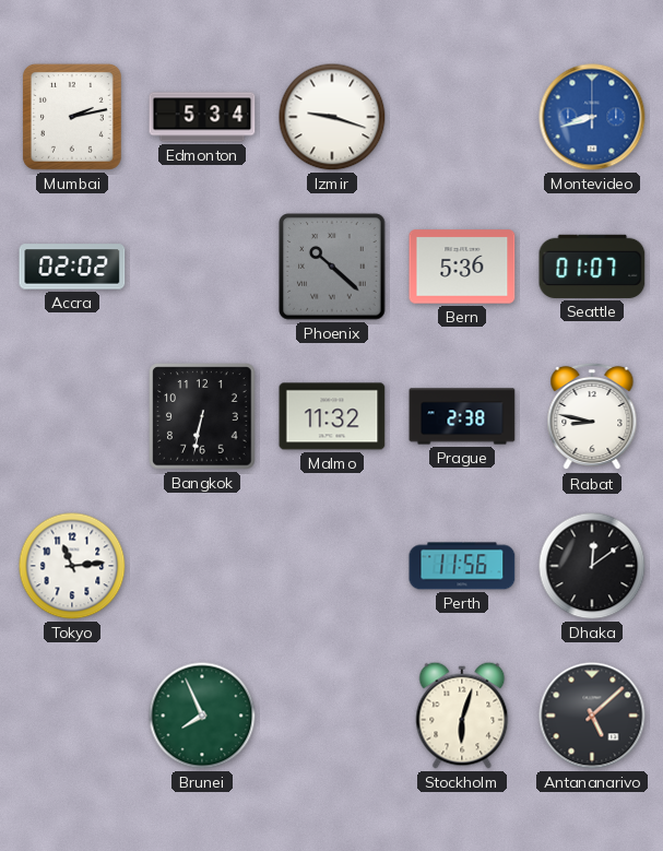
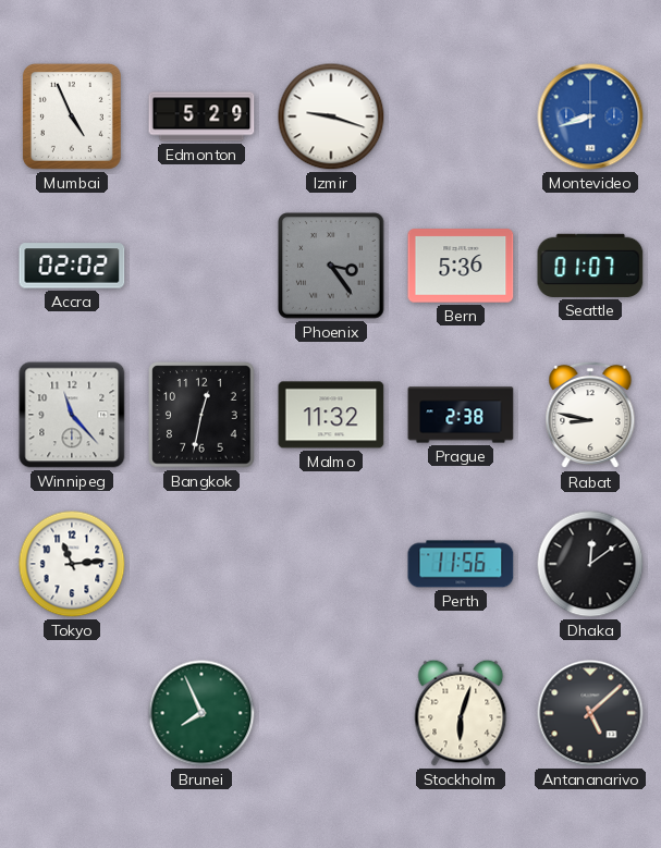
Mumbai: 2:13 -> 4:56 (72, 116)
Edmonton: 5:34 -> 5:29 (201, 116)
Phoenix: 10:22 -> 3:24 (331, 266)
Winnipeg: none -> 11:23 (72, 415)
Bangkok: 6:32 -> 12:32 (201, 415)
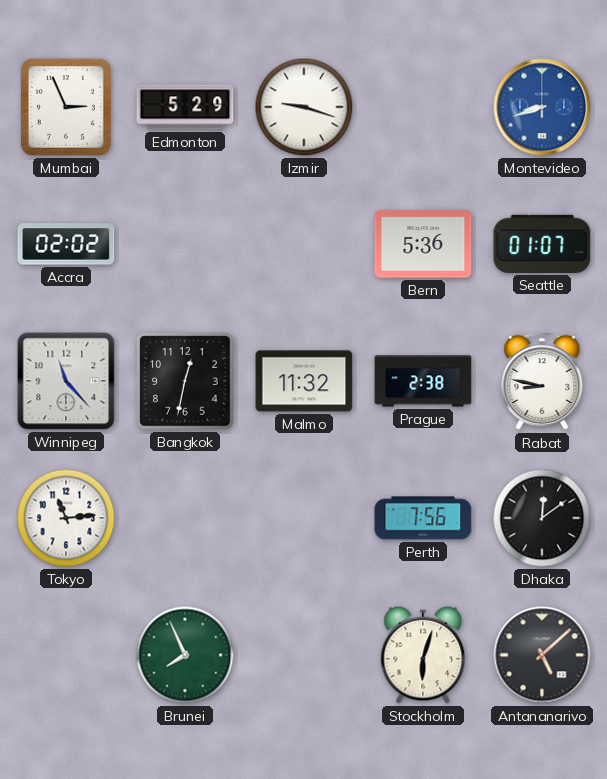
Mumbai: 4:56 -> 2:56 (66, 107)
Phoenix: 3:24 -> none (331, 266)
Perth: 11:56 -> 7:56 (423, 518)
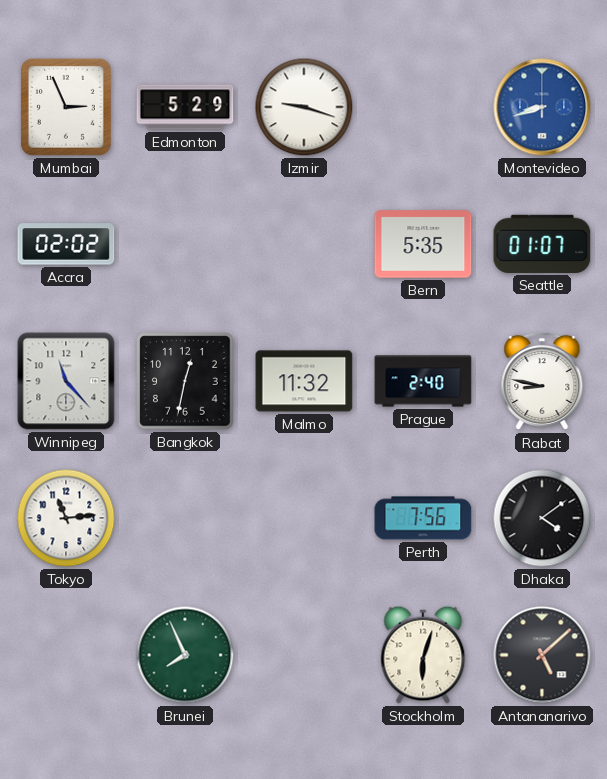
Bern: 5:36 -> 5:35 (423, 244)
Prague: 2:38 -> 2:40 (423, 381)
Dhaka: 12:09 -> 4:09 (542, 518)
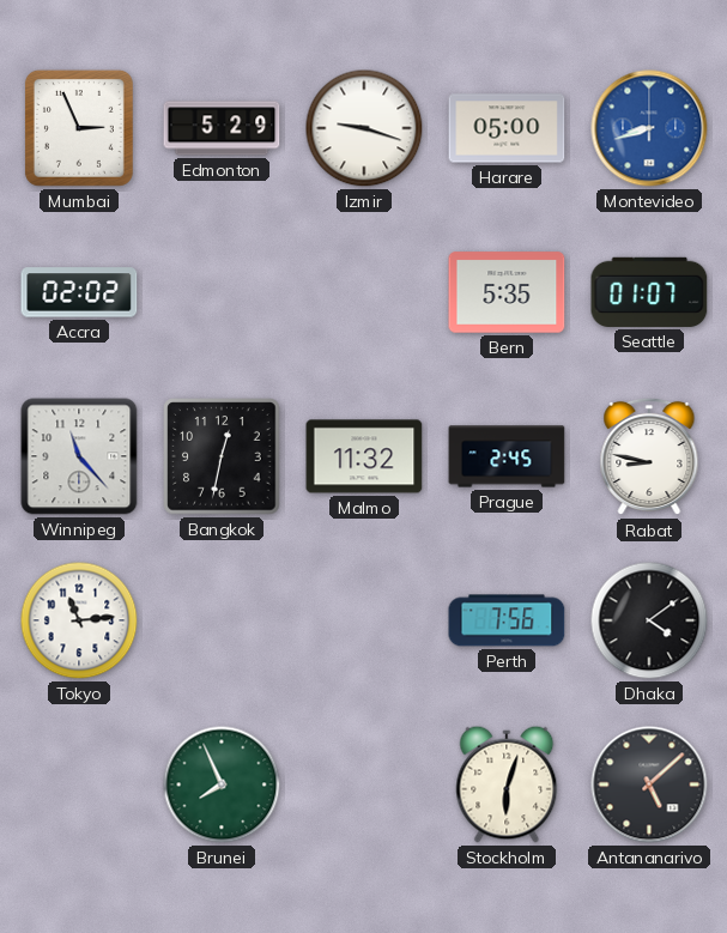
Harare: none -> 05:00 (507, 128)
Prague: 2:40 -> 2:45 (507, 456)
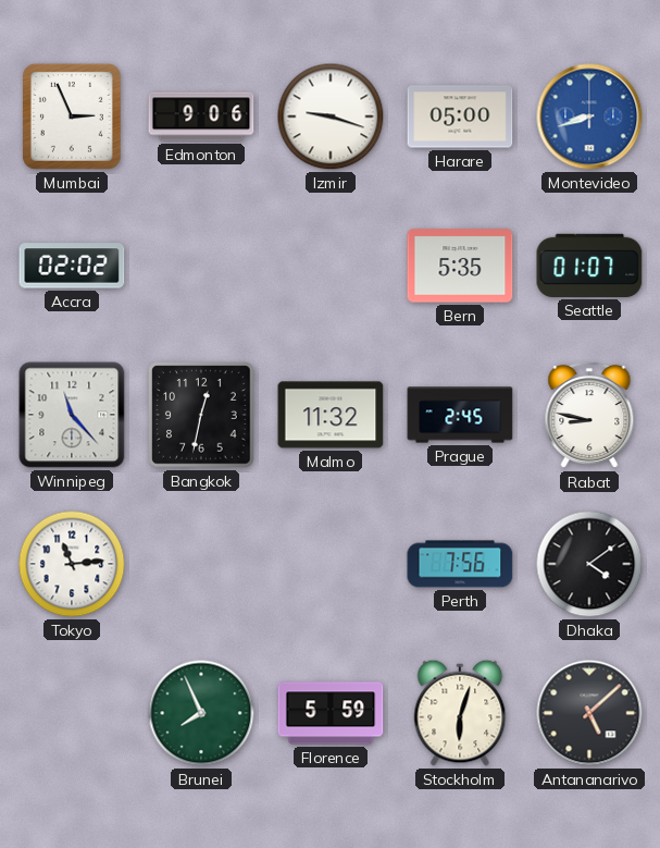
Edmonton: 5:29 -> 9:06 (201, 116)
Florence: none -> 5:59 (331, 713)
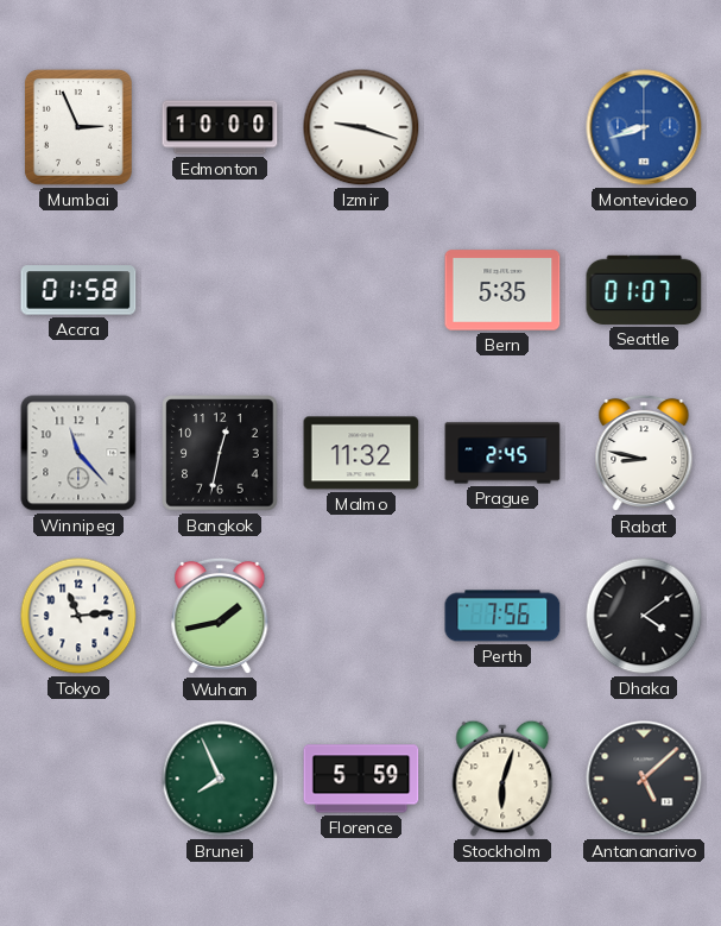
Edmonton: 9:06 -> 10:00 (220, 127)
Harare: 05:00 -> none (460, 116)
Accra: 02:02 -> 01:58 (78, 290)
Wuhan: none -> 1:43 (220, 616)
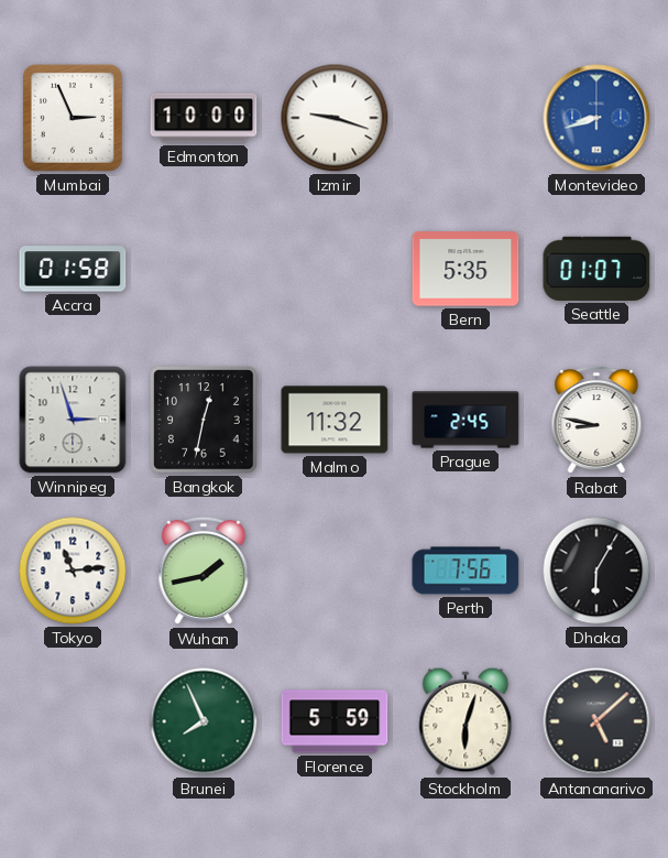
Winnipeg: 11:23 -> 2:57 (73, 420)
Dhaka: 4:09 -> 6:05 (596, 571)
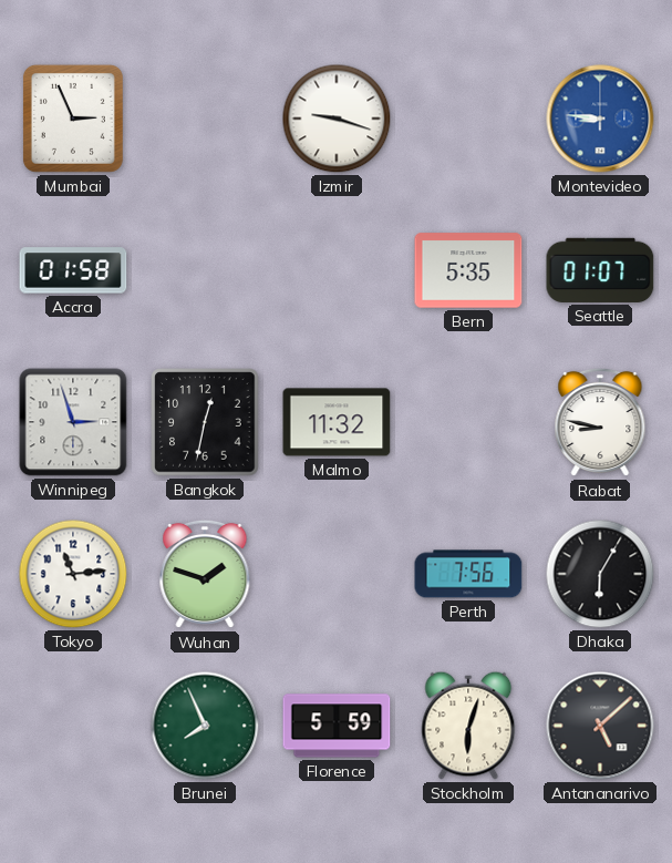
Edmonton: 10:00 -> none (204, 118)
Montevideo: 8:42 -> 8:46 (600, 119)
Prague: 2:45 -> none (466, 420)
Wuhan: 1:43 -> 1:48 (205, 574)
